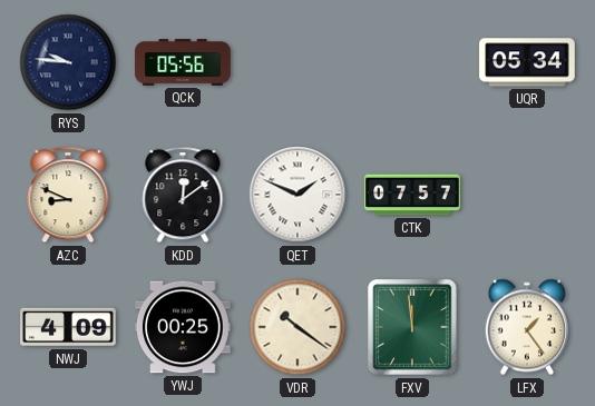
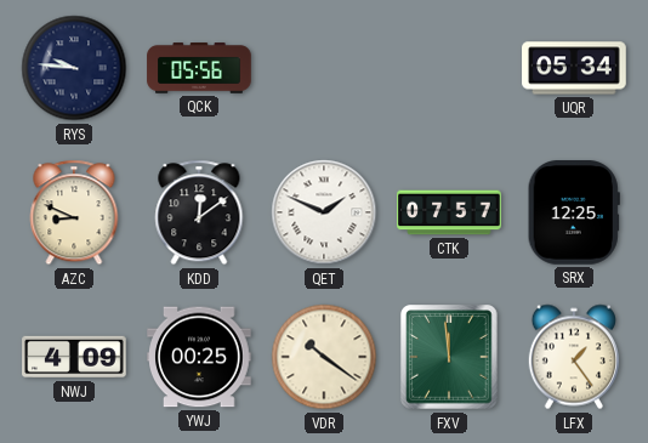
SRX: none -> 12:25 (574, 214)
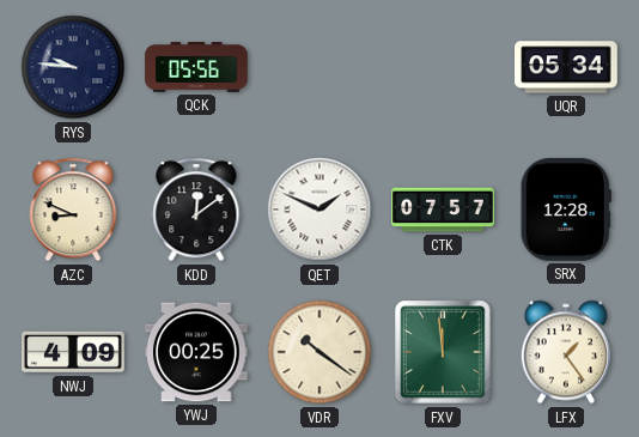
SRX: 12:25 -> 12:28 (566, 211)
